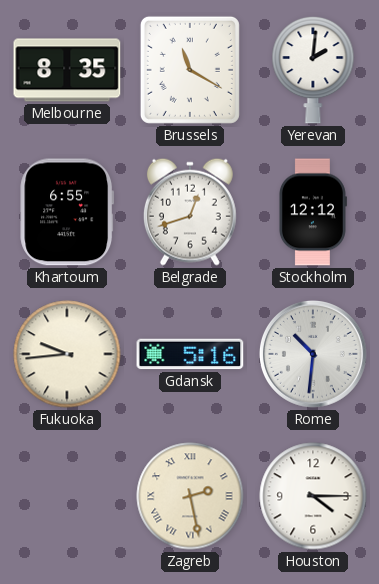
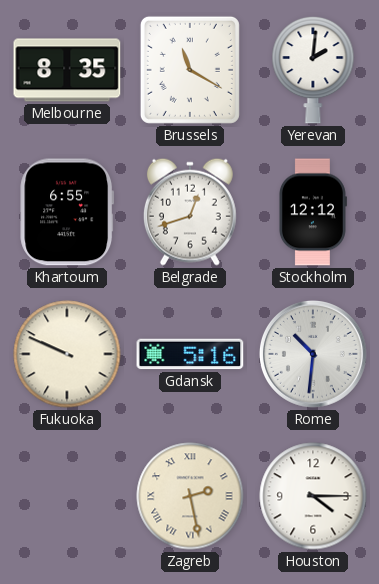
Fukuoka: 9:44 -> 9:49 (67, 354)
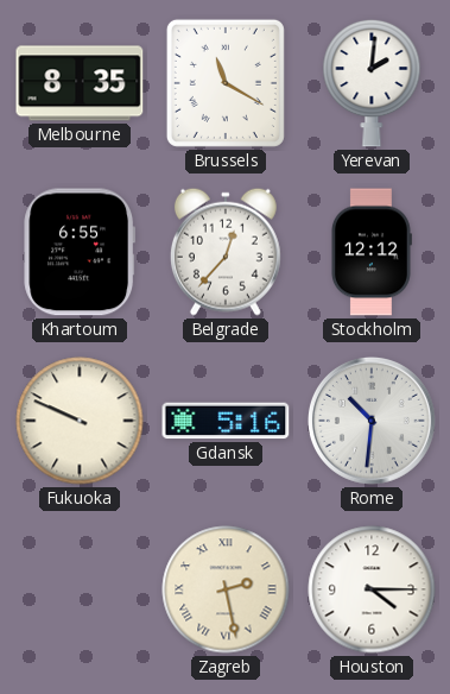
Belgrade: 12:42 -> 12:37 (226, 252)
